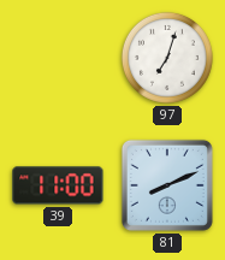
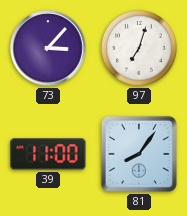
73: none -> 3:07 (48, 48)
81: 8:11 -> 8:06 (139, 154)
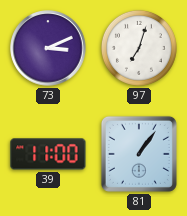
73: 3:07 -> 3:11 (48, 48)
81: 8:06 -> 1:06 (139, 154)
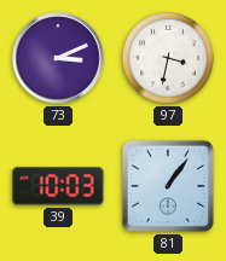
97: 7:03 -> 3:32 (168, 58)
39: 11:00 -> 10:03 (58, 186)
